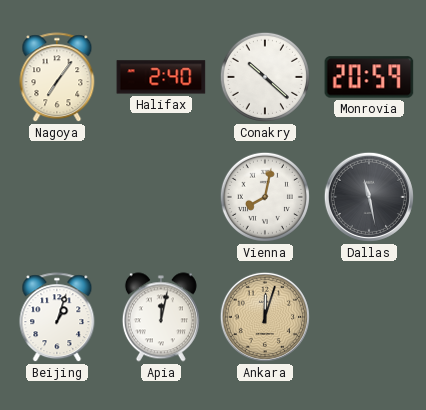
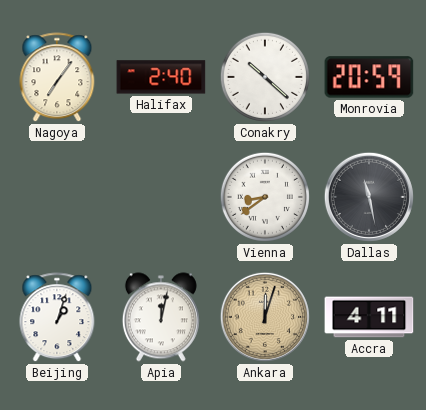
Vienna: 8:02 -> 8:39 (265, 197)
Accra: none -> 4:11 (369, 317)
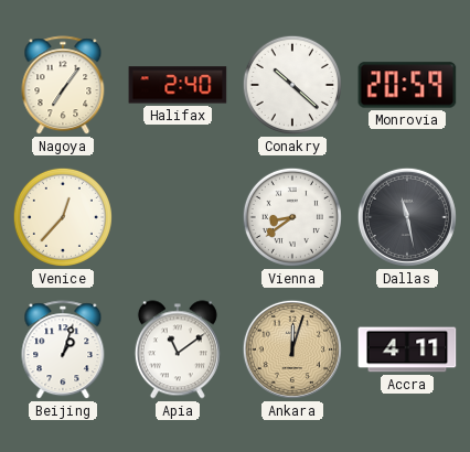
Venice: none -> 12:37 (63, 217)
Apia: 12:02 -> 11:09 (178, 349)
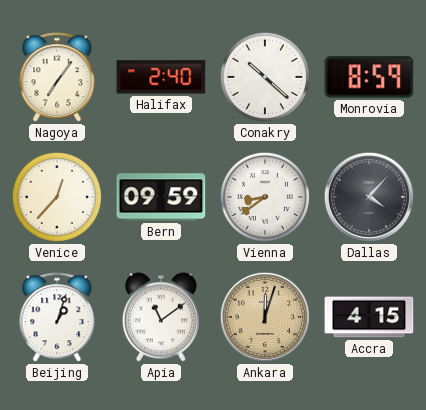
Monrovia: 20:59 -> 8:59 (369, 77)
Bern: none -> 09:59 (161, 197)
Dallas: 11:28 -> 4:07 (369, 197)
Accra: 4:11 -> 4:15 (369, 317)
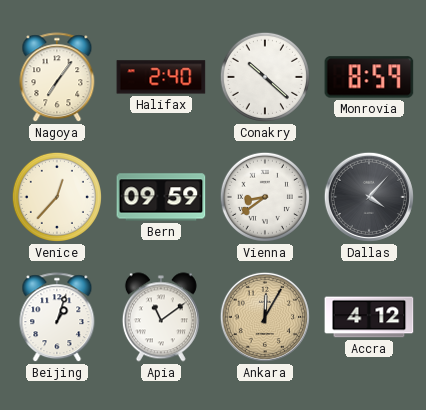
Ankara: 12:03 -> 12:05 (265, 317)
Accra: 4:15 -> 4:12 (369, 317)
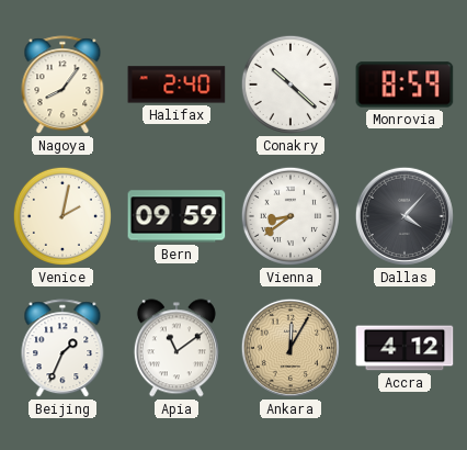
Nagoya: 7:06 -> 8:06 (62, 86)
Venice: 12:37 -> 2:02 (62, 216)
Beijing: 1:03 -> 1:34 (62, 349)
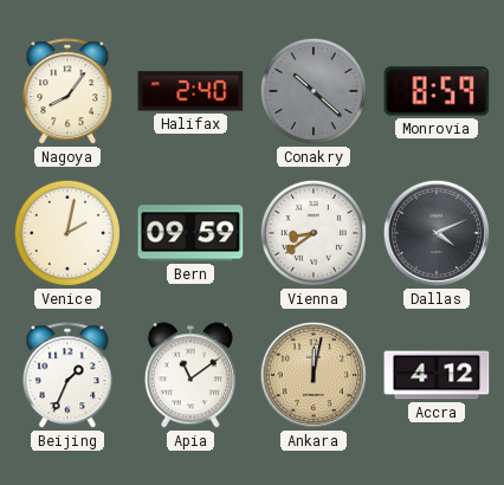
Conakry dial: white -> grey (314, 91)
Dallas: 4:07 -> 4:11 (437, 233)
Ankara: 12:05 -> 12:02 (314, 375)
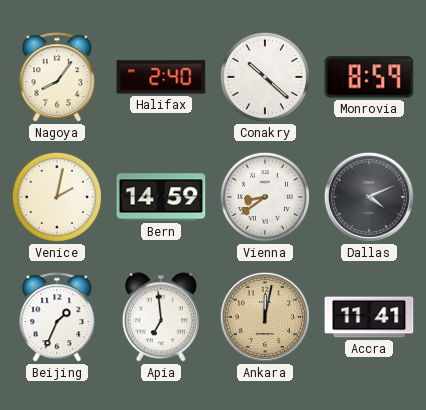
Conakry dial: grey -> white (265, 77)
Bern: 09:59 -> 14:59 (161, 197)
Apia: 11:09 -> 6:59 (161, 317)
Accra: 4:12 -> 11:41 (369, 317)
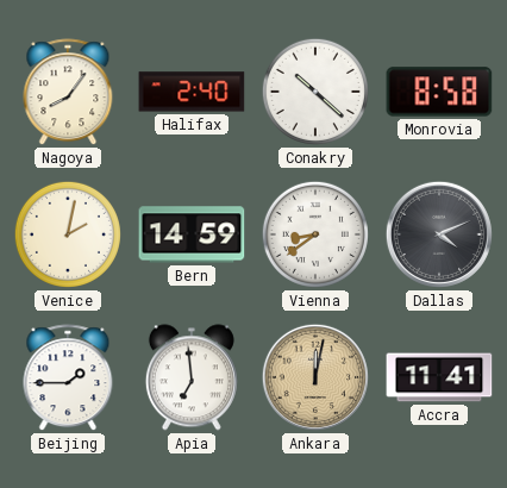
Monrovia: 8:59 -> 8:58 (439, 92)
Beijing: 1:34 -> 1:45 (68, 378)
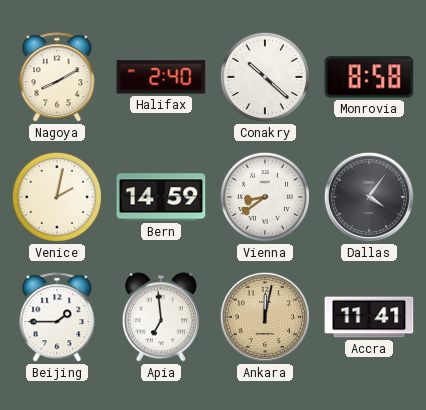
Nagoya: 8:06 -> 8:10 (57, 78)
Dallas: 4:11 -> 4:06 (369, 197)
